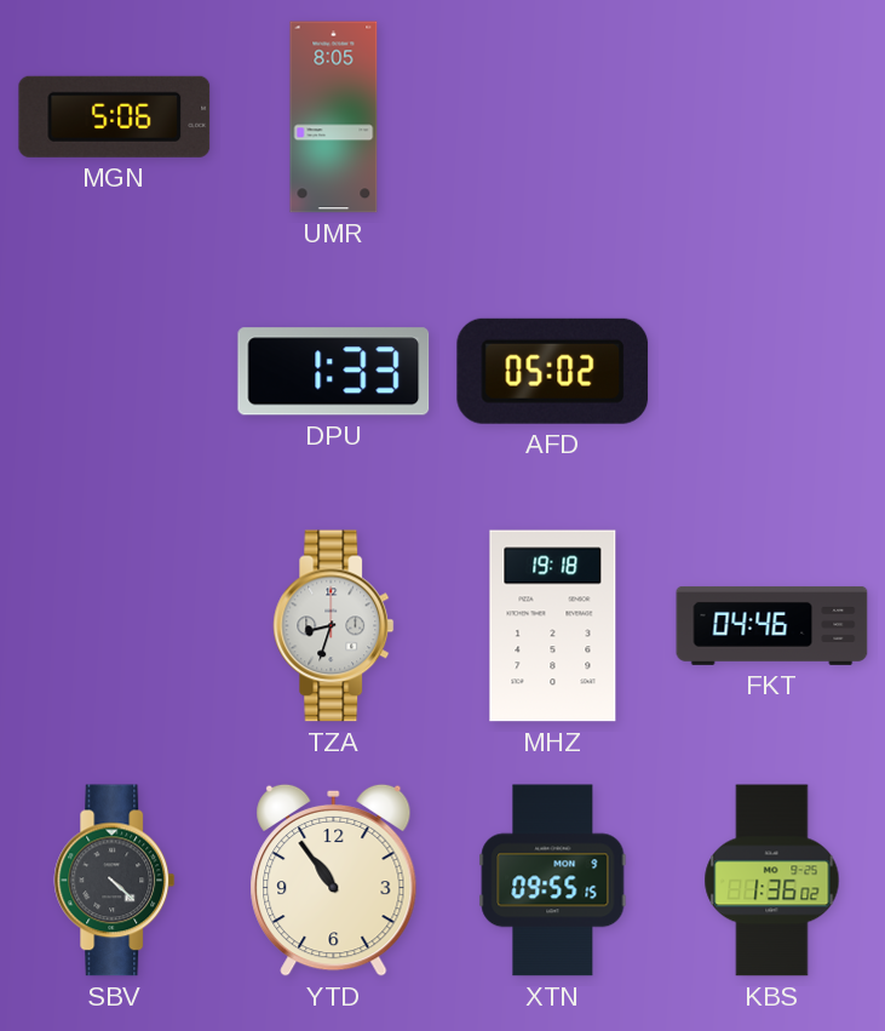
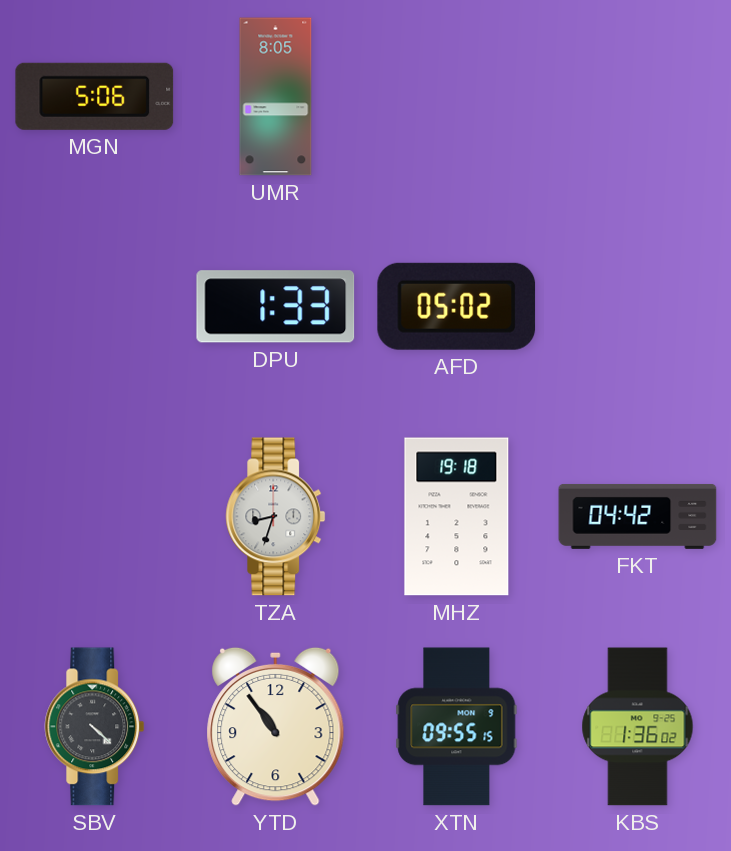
FKT: 04:46 -> 04:42 (638, 516)
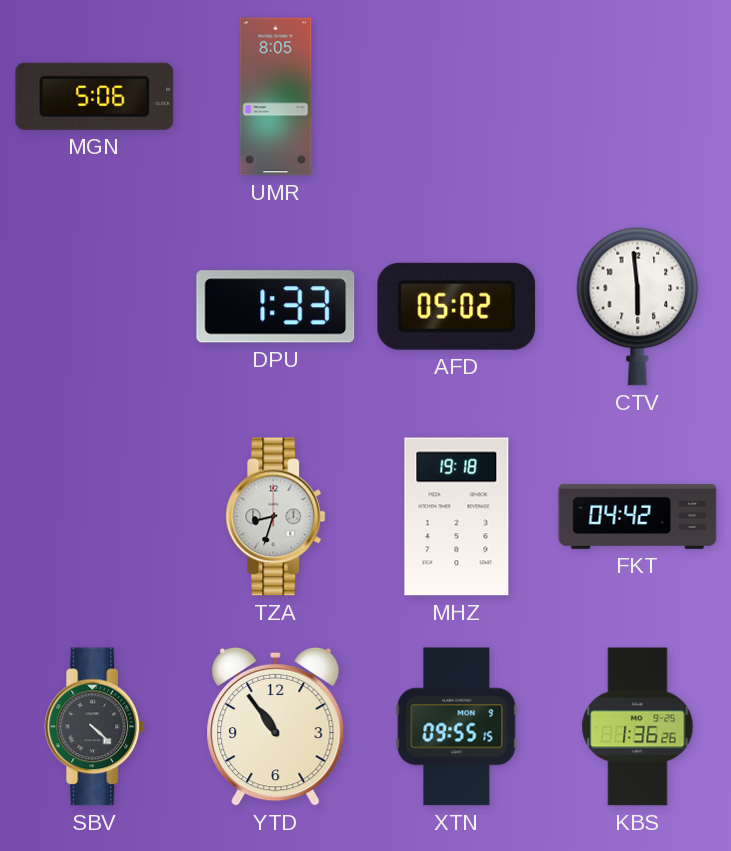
CTV: none -> 5:59 (638, 306)
KBS: 1:36:02 -> 1:36:26 (638, 727)
